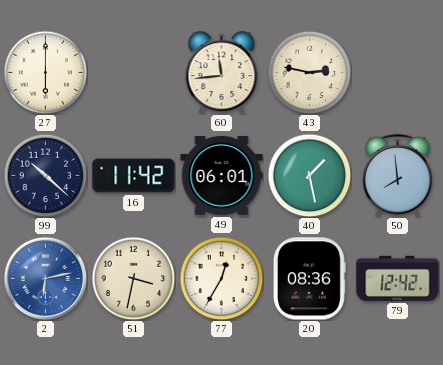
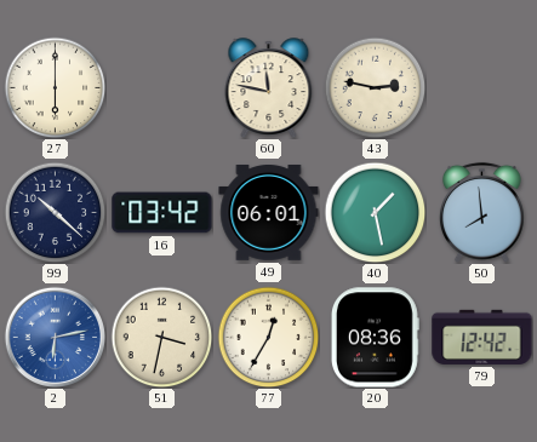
60: 11:44 -> 11:47 (269, 87)
16: 11:42 -> 03:42 (162, 213)
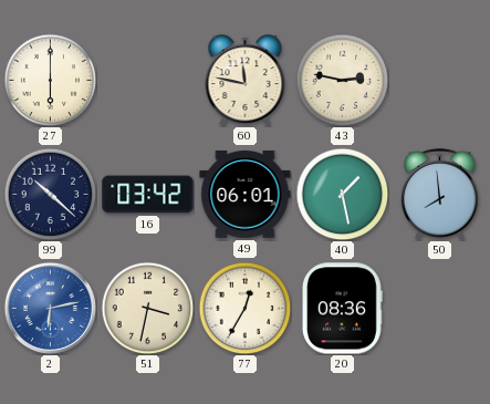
79: 12:42 -> none (482, 337)
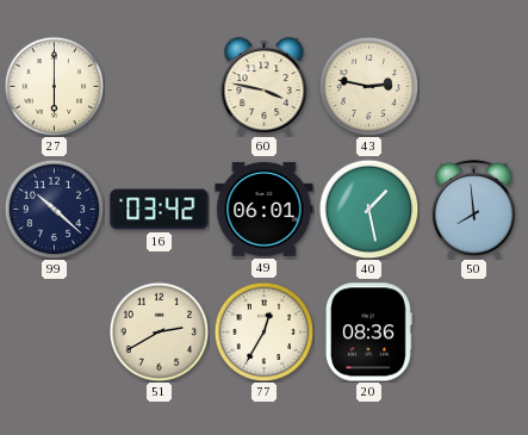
60: 11:47 -> 3:47 (265, 86)
2: 6:13 -> none (50, 308)
51: 3:32 -> 2:40 (159, 331)
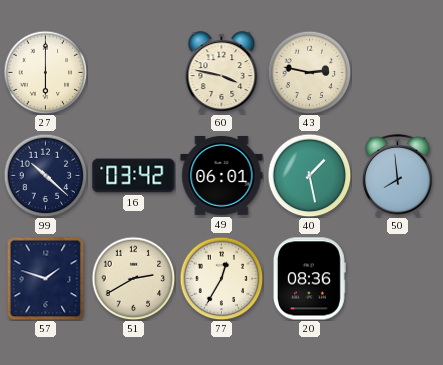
57: none -> 1:48 (46, 278)
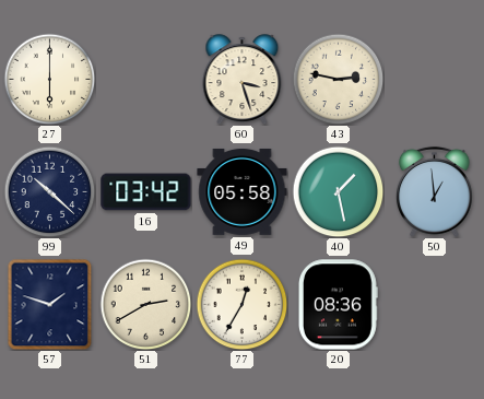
60: 3:47 -> 3:27 (243, 79)
49: 06:01 -> 05:58 (243, 191)
50: 7:59 -> 12:59 (434, 191)
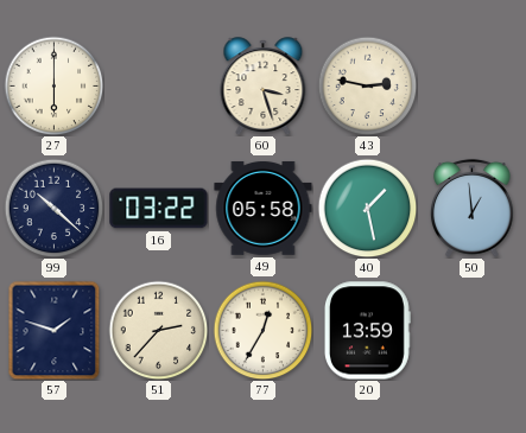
16: 03:42 -> 03:22 (159, 209)
51: 2:40 -> 2:37 (158, 330)
20: 08:36 -> 13:59 (368, 331)
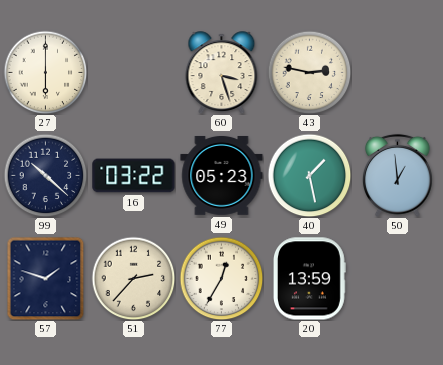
49: 05:58 -> 05:23 (222, 175)
